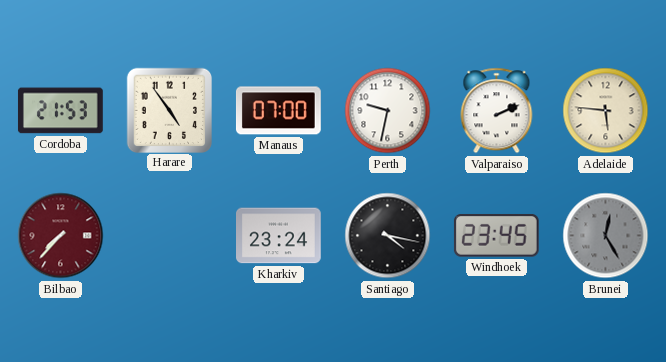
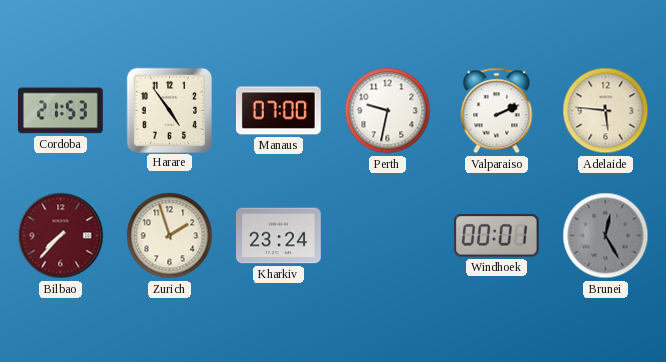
Zurich: none -> 1:57 (170, 236)
Santiago: 4:17 -> none (388, 236)
Windhoek: 23:45 -> 00:01 (496, 235)
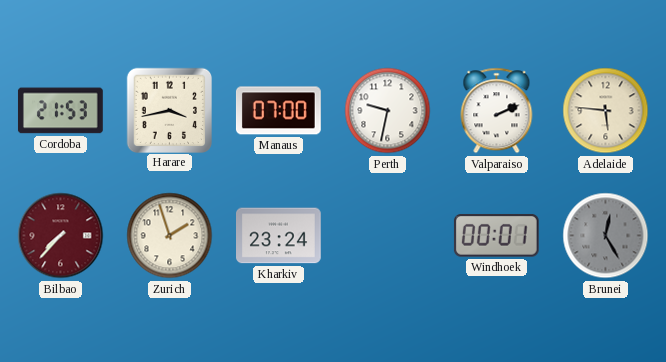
Harare: 4:54 -> 3:43 (169, 110)
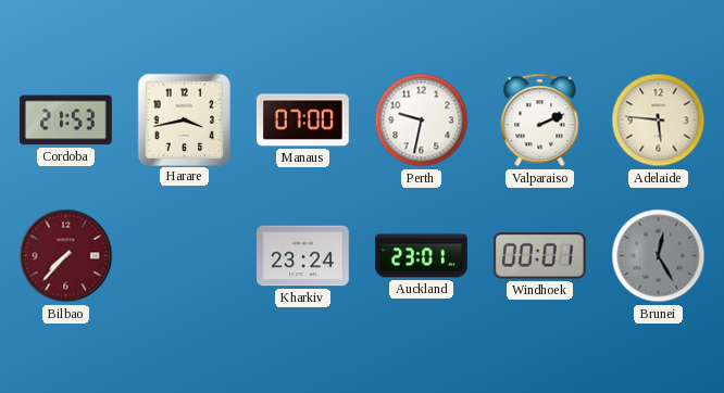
Zurich: 1:57 -> none (170, 236)
Auckland: none -> 23:01 (422, 256)
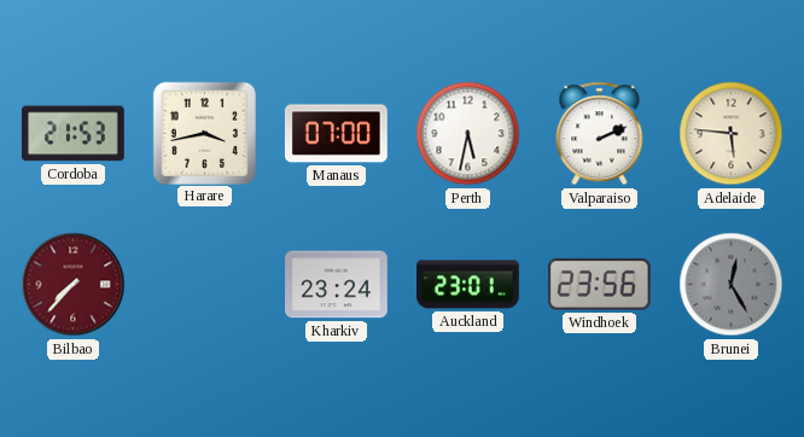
Perth: 9:32 -> 5:32 (468, 134)
Windhoek: 00:01 -> 23:56 (599, 284)
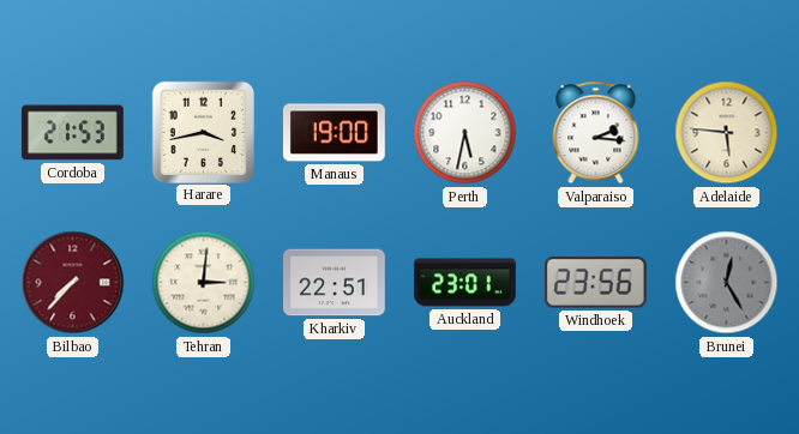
Manaus: 07:00 -> 19:00 (335, 133)
Valparaiso: 2:11 -> 2:16 (596, 133)
Tehran: none -> 3:01 (204, 283)
Kharkiv: 23:24 -> 22:51 (335, 283)
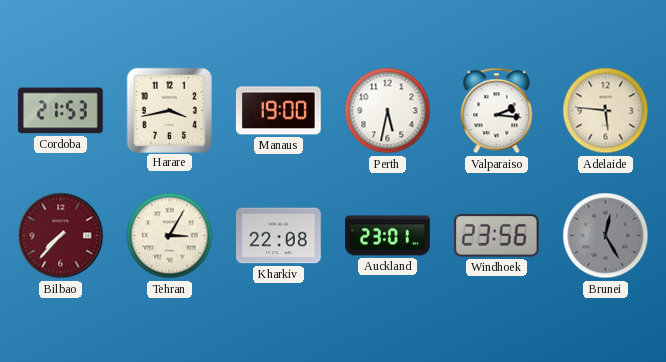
Tehran: 3:01 -> 3:05 (170, 236)
Kharkiv: 22:51 -> 22:08 (279, 236)
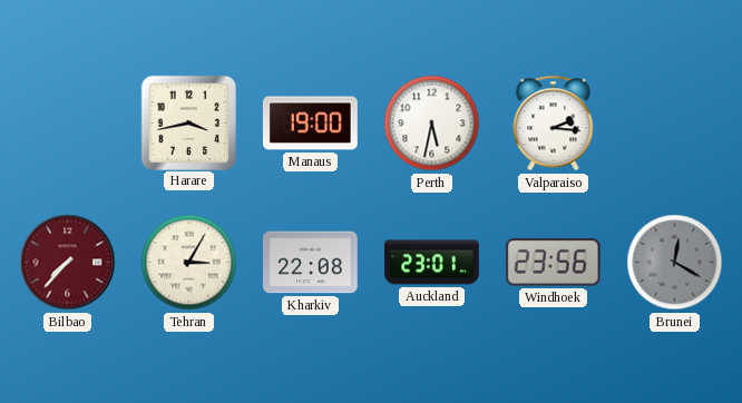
Cordoba: 21:53 -> none (60, 111)
Adelaide: 5:46 -> none (606, 111)
Brunei: 12:25 -> 12:20 (675, 263)
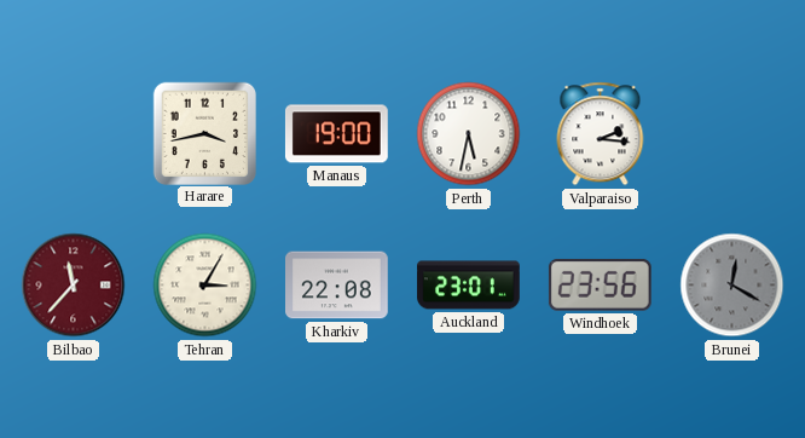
Bilbao: 7:37 -> 11:37 (74, 286)
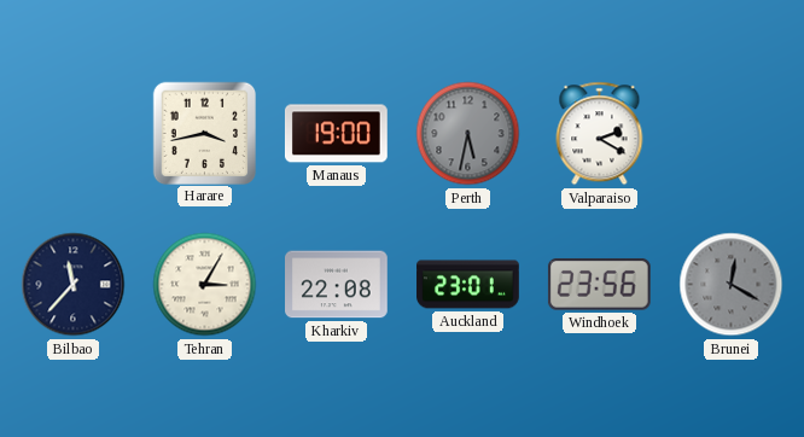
Perth dial: white -> grey (468, 134)
Valparaiso: 2:16 -> 2:20 (600, 134)
Bilbao dial: burgundy -> navy (74, 285)
